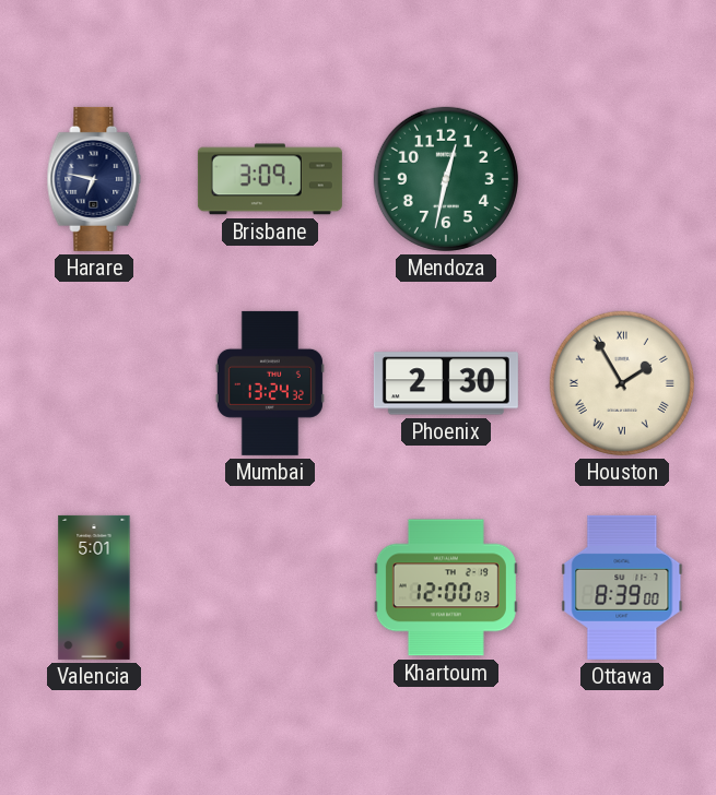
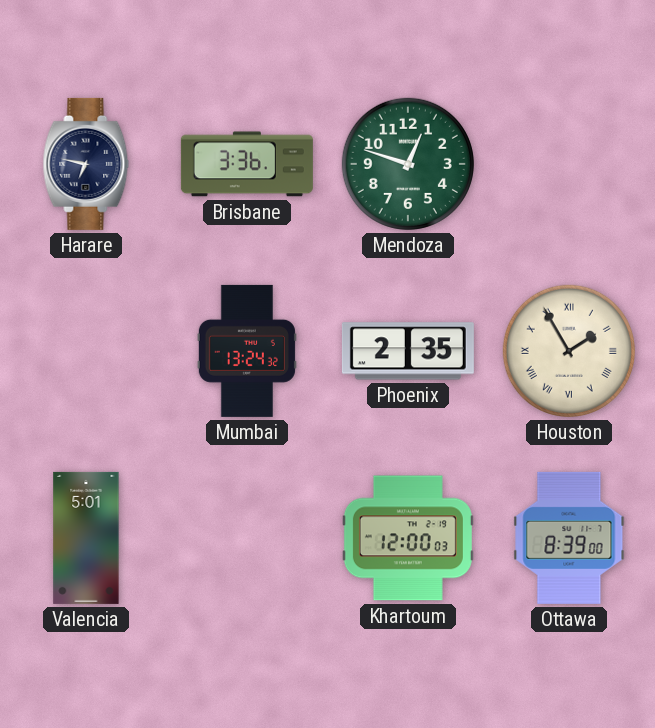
Brisbane: 3:09 -> 3:36 (247, 164)
Mendoza: 12:32 -> 12:48 (408, 164)
Phoenix: 2:30 -> 2:35 (408, 351)
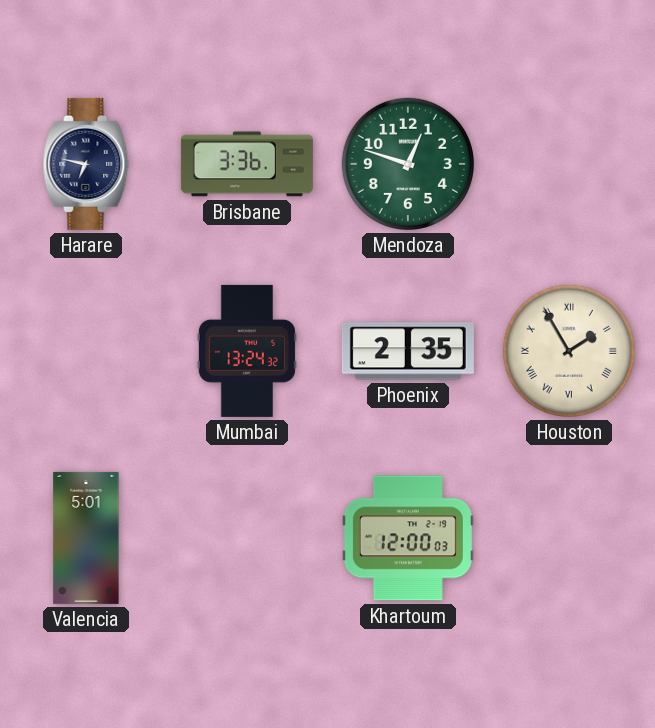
Ottawa: 8:39 -> none (569, 538)
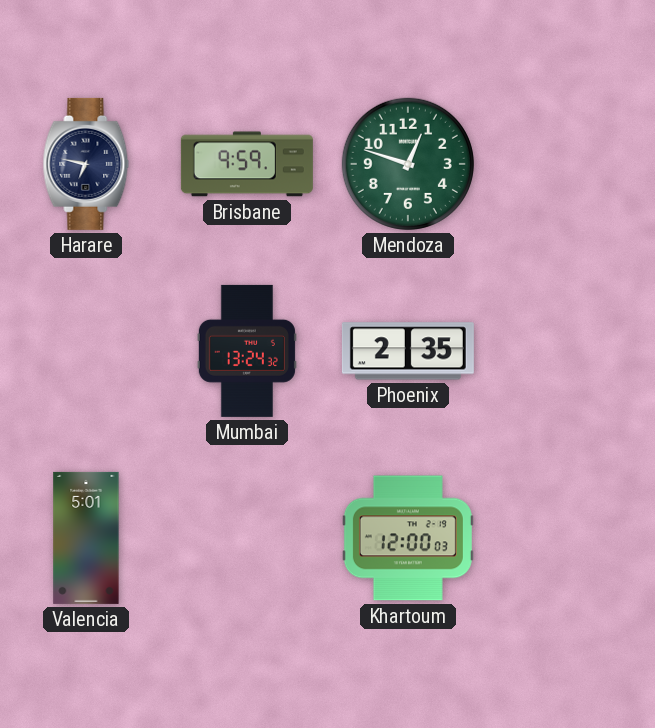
Brisbane: 3:36 -> 9:59 (247, 164)
Houston: 1:55 -> none (569, 351)
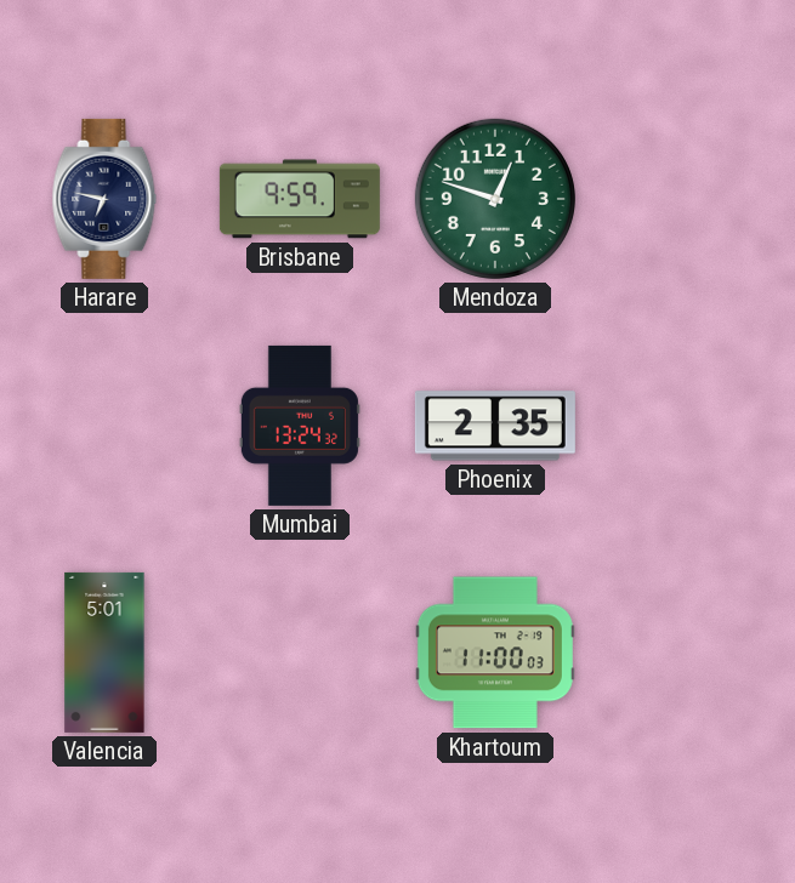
Khartoum: 12:00 -> 11:00 (495, 653)
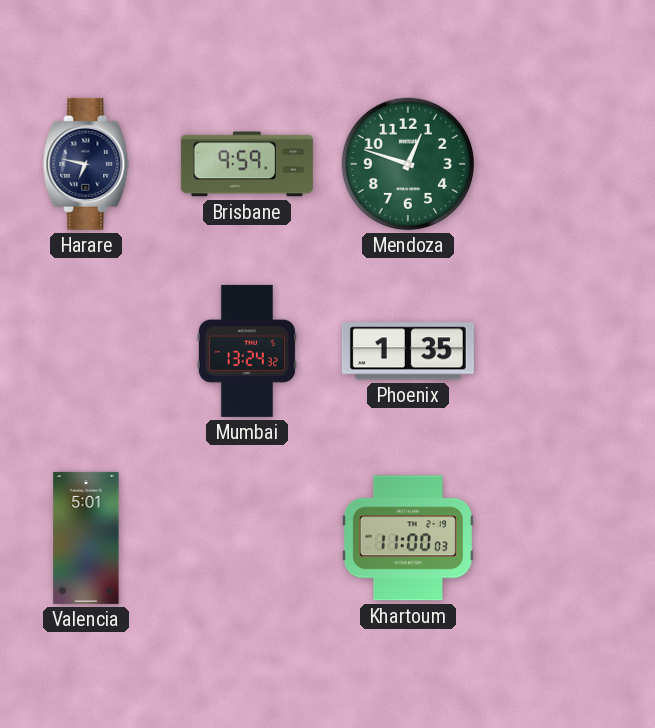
Phoenix: 2:35 -> 1:35 (408, 351)
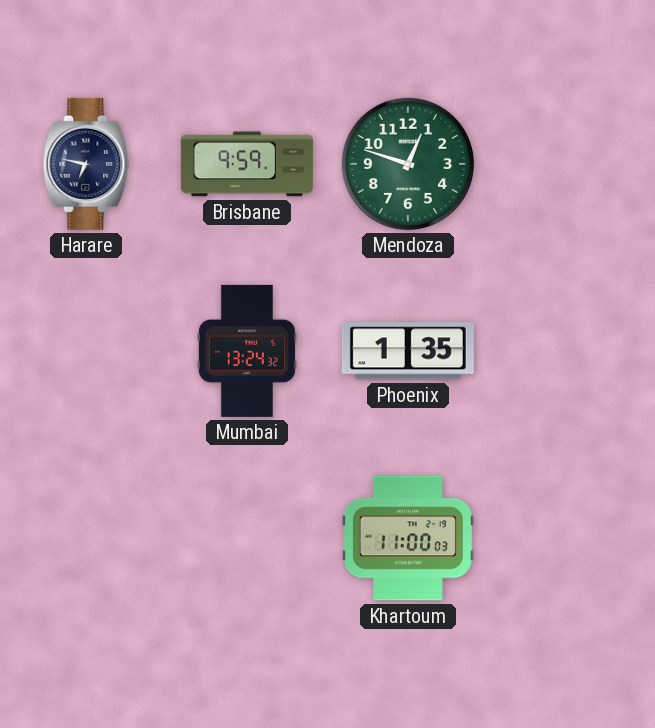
Valencia: 5:01 -> none (86, 538)
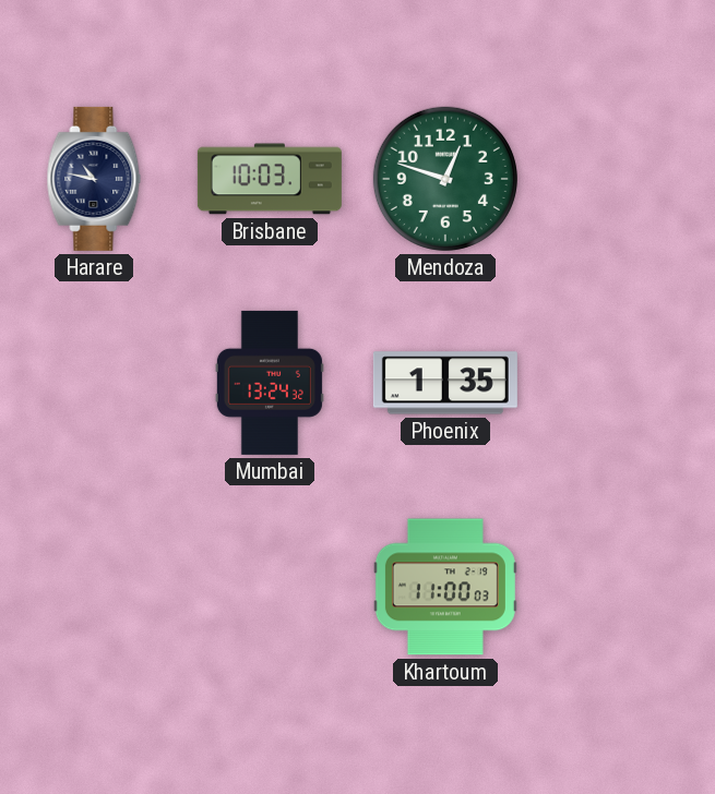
Harare: 6:47 -> 10:47 (94, 179)
Brisbane: 9:59 -> 10:03 (270, 179)
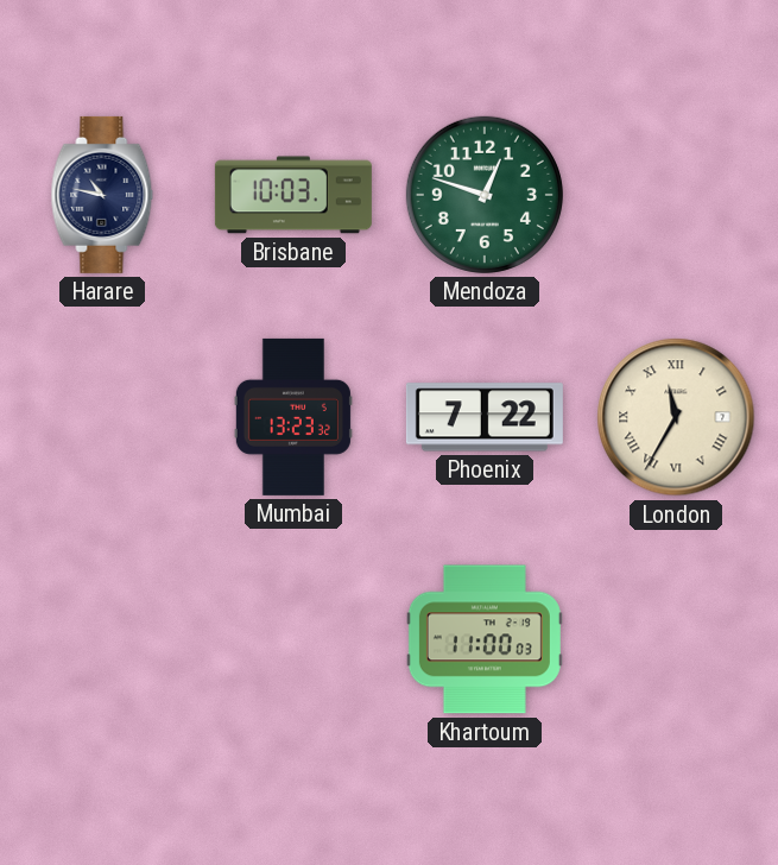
Mumbai: 13:24 -> 13:23 (293, 417)
Phoenix: 1:35 -> 7:22 (485, 417)
London: none -> 11:35 (676, 417)
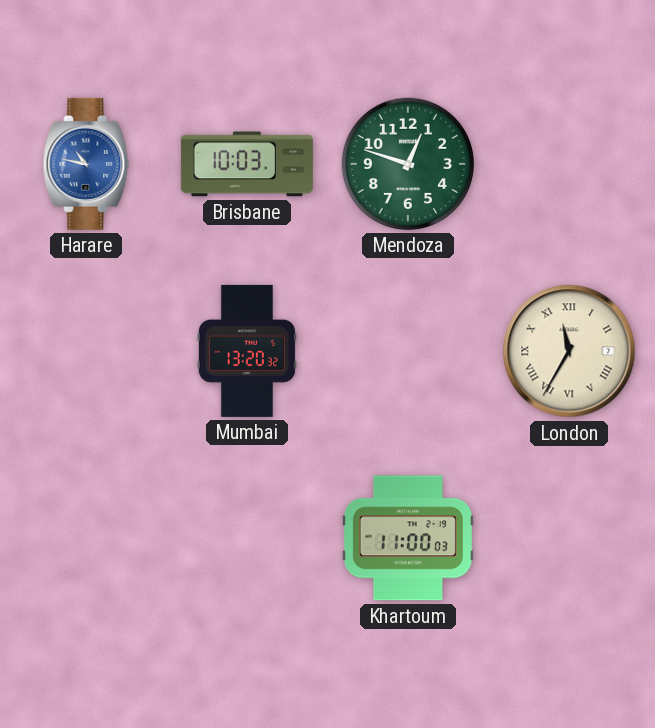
Harare dial: navy -> blue (86, 164)
Mumbai: 13:23 -> 13:20 (247, 351)
Phoenix: 7:22 -> none (485, 417)
